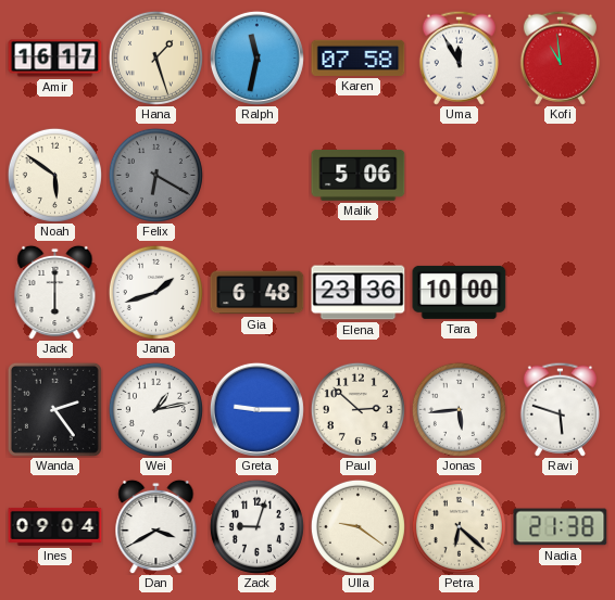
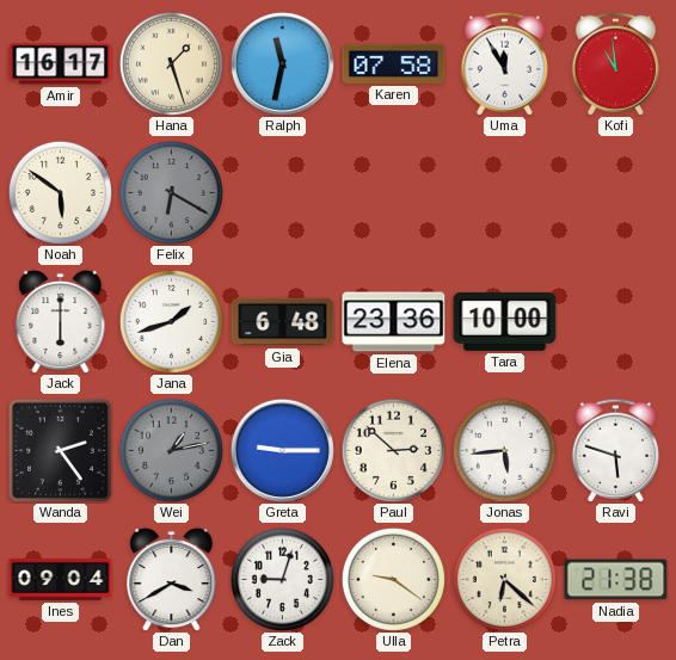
Malik: 5:06 -> none (359, 175)
Wei dial: white -> grey (171, 450)
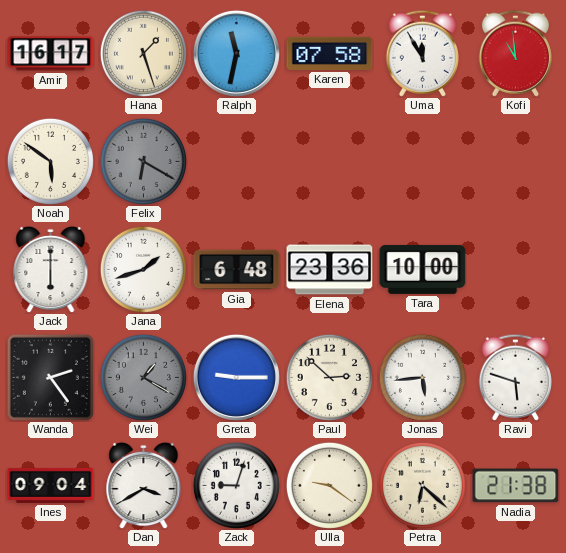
Wei: 1:13 -> 1:20 (143, 377)
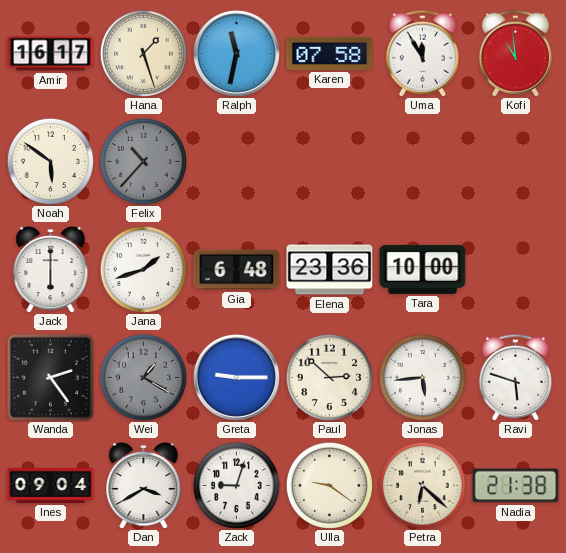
Felix: 6:20 -> 10:37 (143, 161)
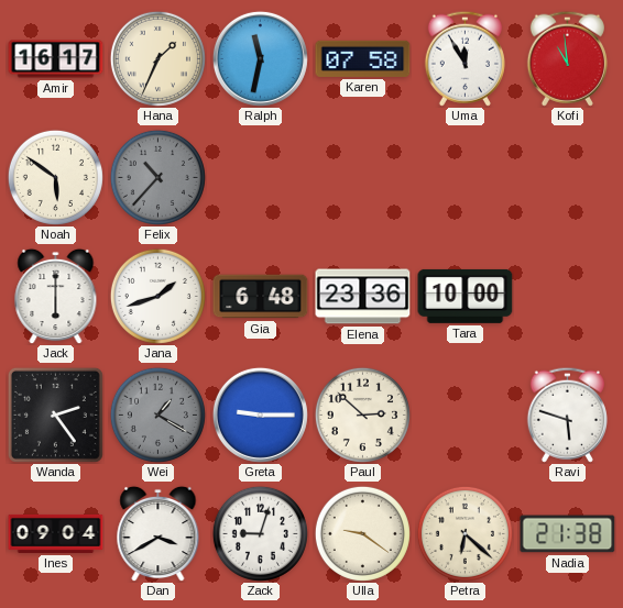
Hana: 1:27 -> 1:34 (157, 58)
Jonas: 5:44 -> none (422, 377)
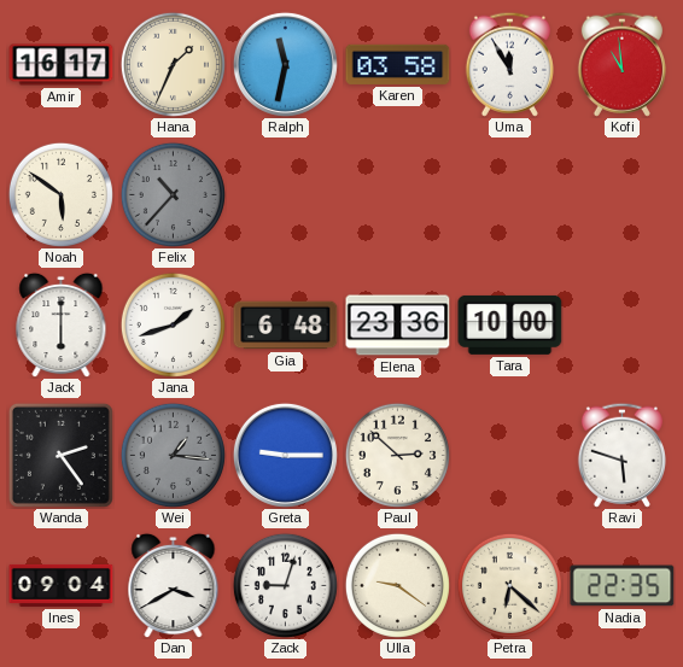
Karen: 07:58 -> 03:58 (398, 64)
Wei: 1:20 -> 1:16 (173, 455)
Nadia: 21:38 -> 22:35 (623, 586)
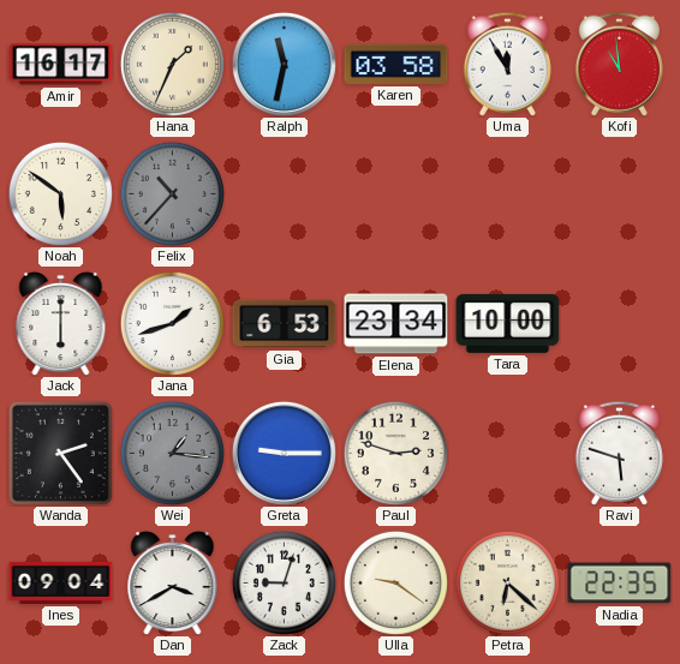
Gia: 6:48 -> 6:53 (285, 324)
Elena: 23:36 -> 23:34 (396, 324)
Paul: 2:52 -> 2:48 (395, 453)
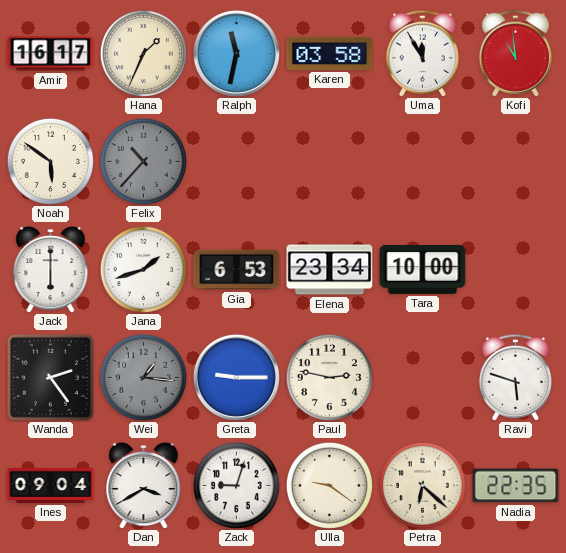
Paul: 2:48 -> 2:47 (329, 377)
